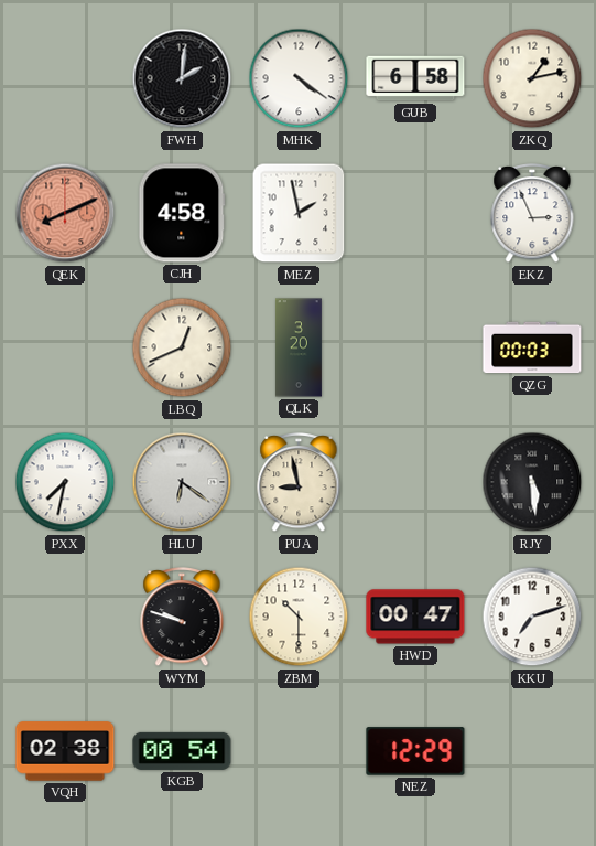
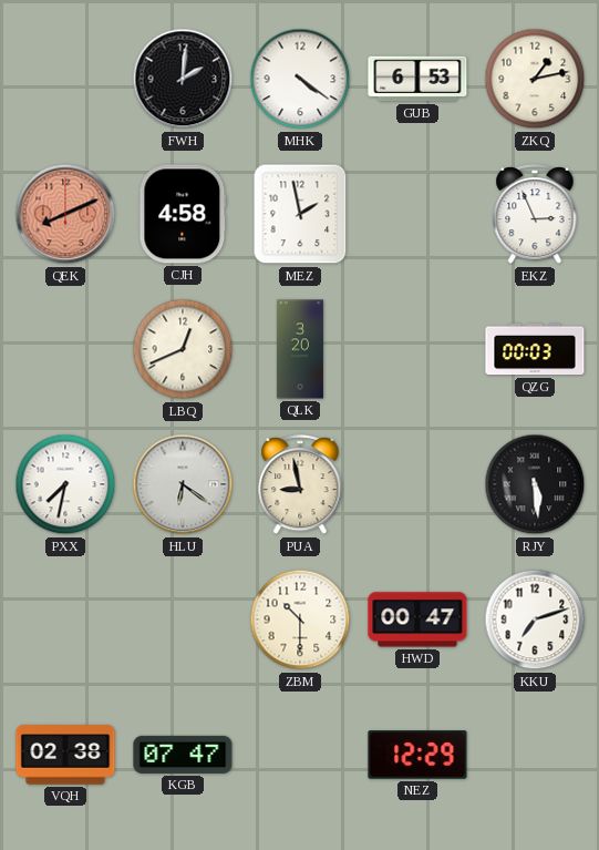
GUB: 6:58 -> 6:53 (417, 79)
WYM: 9:48 -> none (182, 618)
KGB: 00:54 -> 07:47 (183, 755)
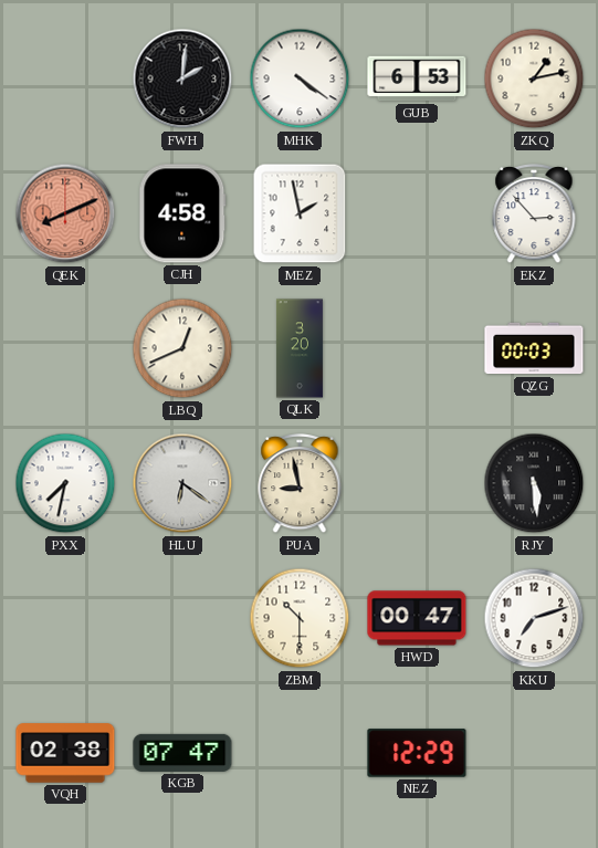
EKZ: 2:56 -> 2:53 (534, 214)
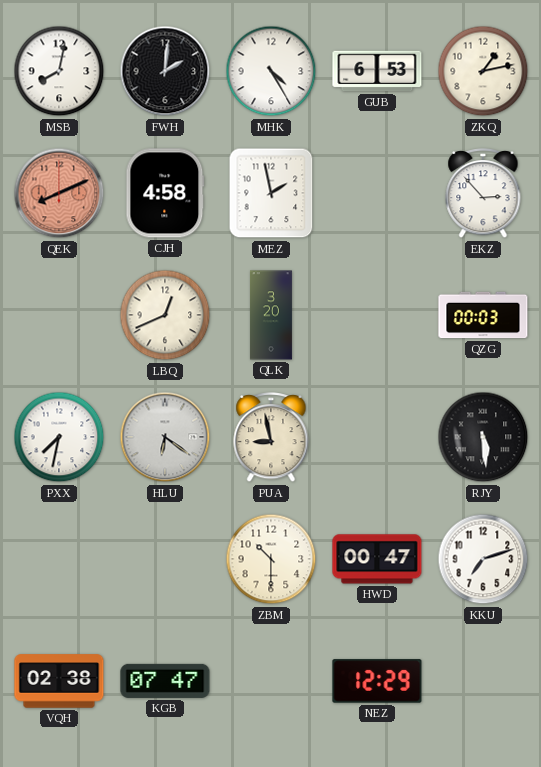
MSB: none -> 8:02 (59, 71)
MHK: 4:21 -> 4:25 (271, 71)
